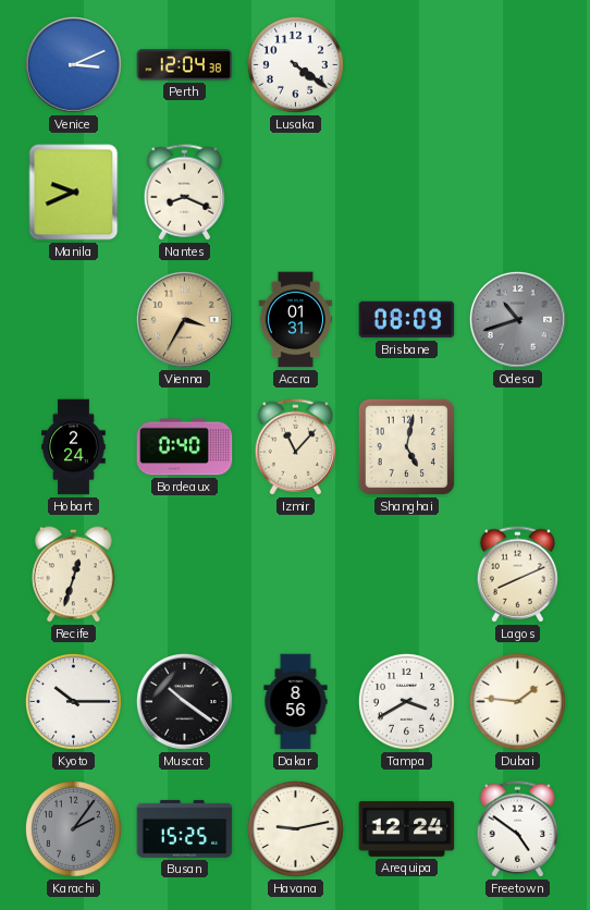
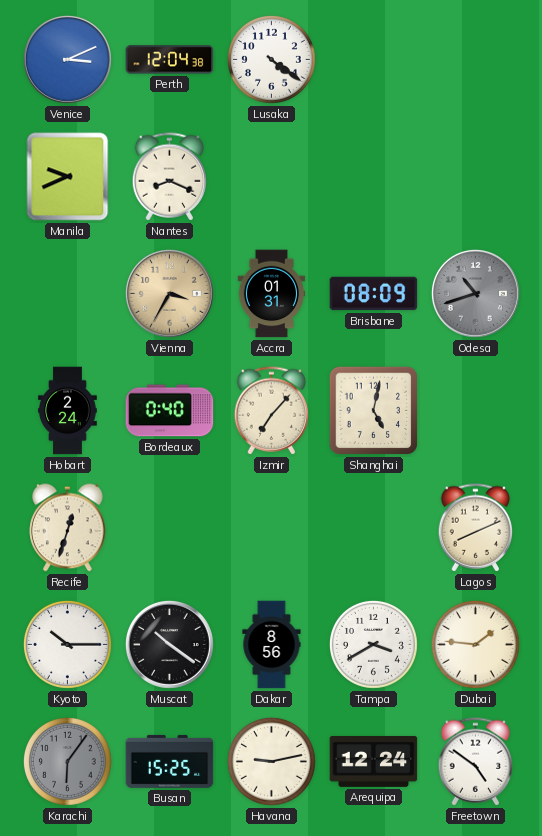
Izmir: 11:07 -> 7:07 (272, 411)
Karachi: 2:06 -> 6:06 (67, 761)
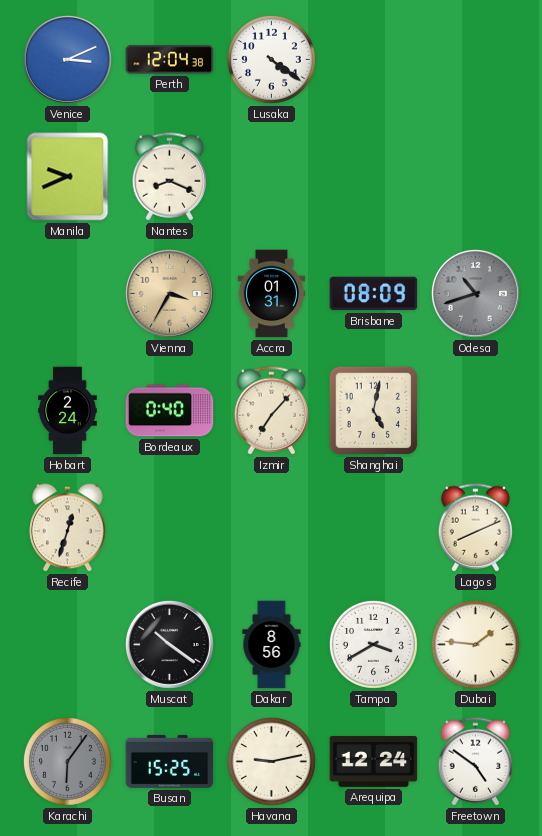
Kyoto: 10:15 -> none (67, 644)
